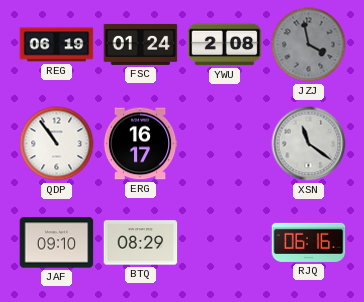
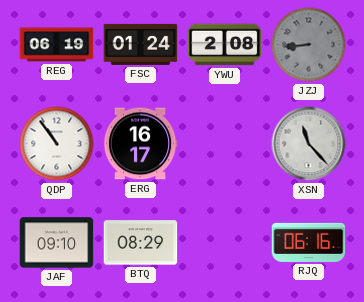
JZJ: 3:58 -> 8:44 (309, 45)
XSN: 11:21 -> 11:23 (309, 144)
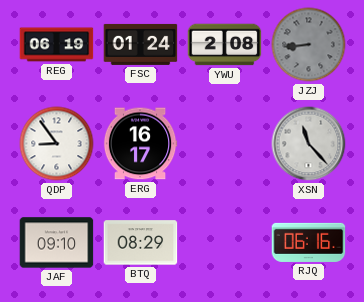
QDP: 10:54 -> 8:54 (57, 144)
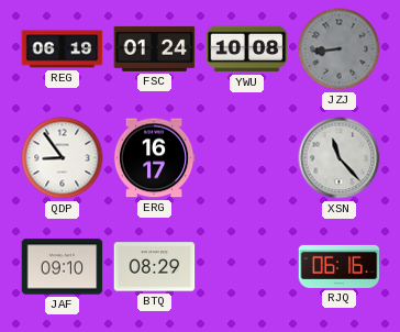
YWU: 2:08 -> 10:08 (247, 49)
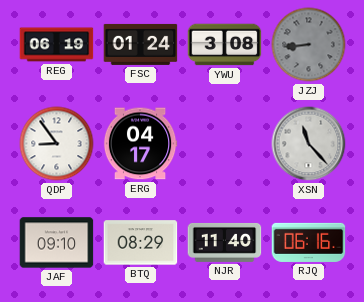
YWU: 10:08 -> 3:08 (225, 45)
ERG: 16:17 -> 04:17 (140, 144)
NJR: none -> 11:40 (225, 242)
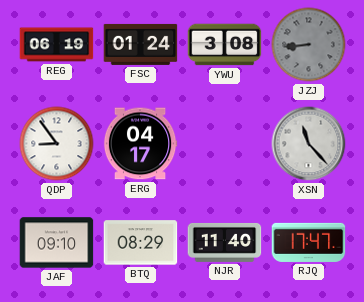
RJQ: 06:16 -> 17:47 (309, 242)
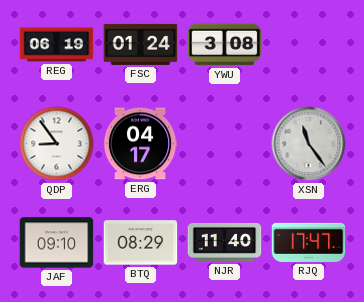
JZJ: 8:44 -> none (309, 45)
XSN: 11:23 -> 11:24 (309, 144)
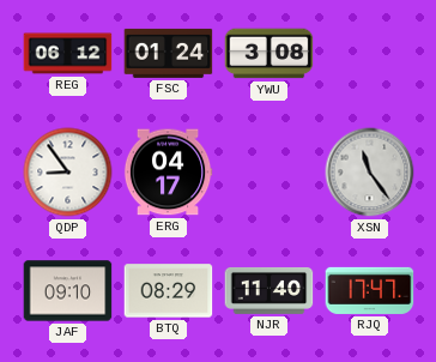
REG: 06:19 -> 06:12 (68, 54)
